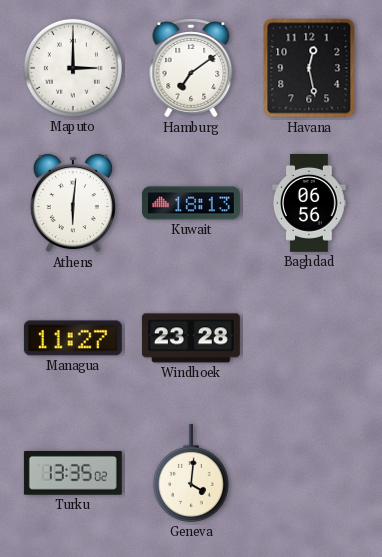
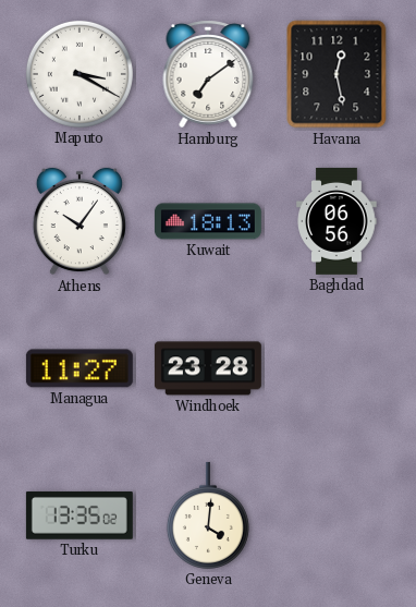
Maputo: 3:00 -> 3:20 (79, 74)
Athens: 6:01 -> 10:06 (79, 221)
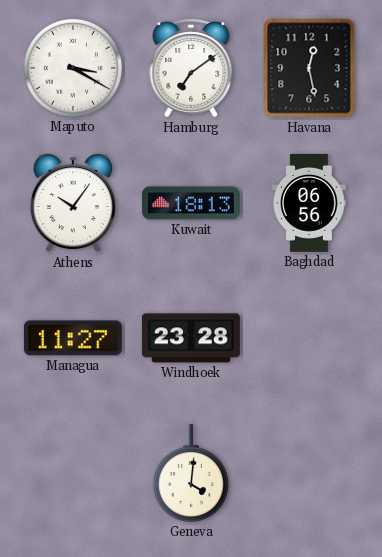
Turku: 13:35 -> none (79, 515)
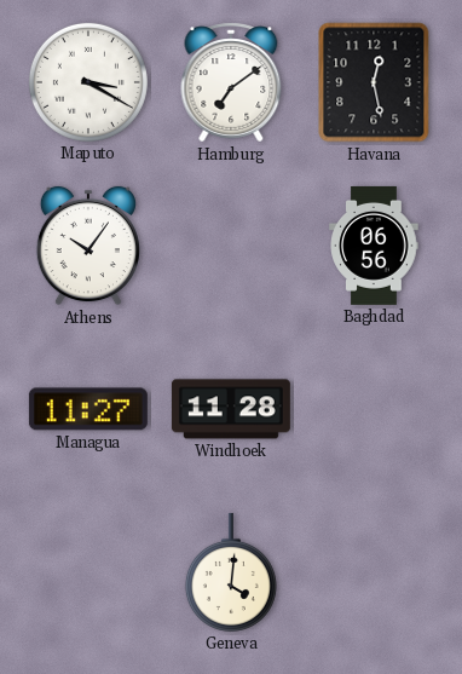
Kuwait: 18:13 -> none (191, 203)
Windhoek: 23:28 -> 11:28 (231, 409)
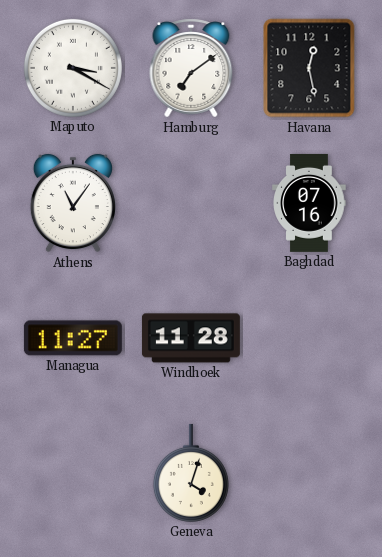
Athens: 10:06 -> 11:06 (73, 203)
Baghdad: 06:56 -> 07:16 (309, 203)
Geneva: 4:01 -> 4:03 (191, 473)
